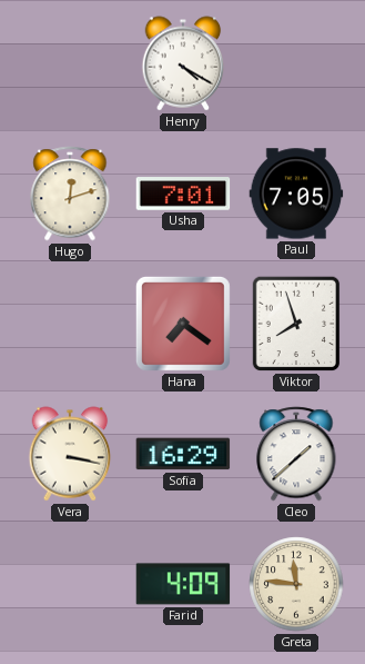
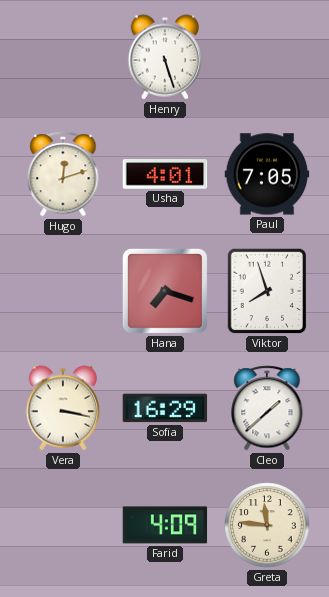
Henry: 4:20 -> 5:27 (165, 57)
Usha: 7:01 -> 4:01 (165, 174)
Hana: 7:21 -> 7:18 (165, 291)
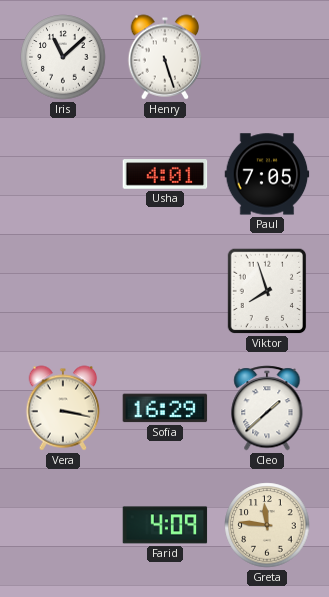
Iris: none -> 11:08 (63, 57)
Hugo: 12:12 -> none (63, 174)
Hana: 7:18 -> none (165, 291)
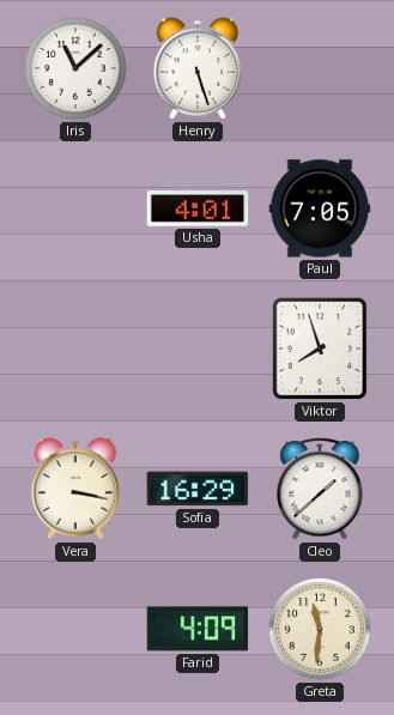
Greta: 11:46 -> 11:31 (320, 629)
